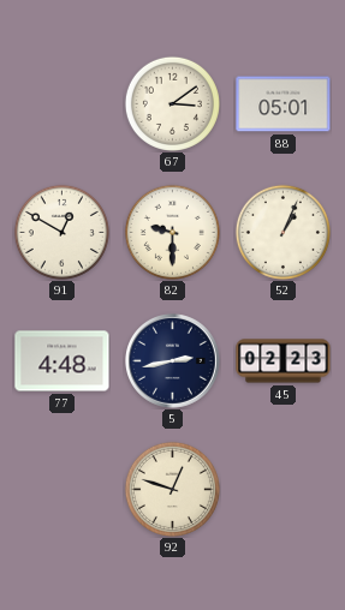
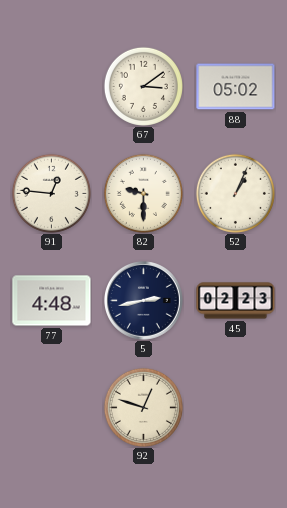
88: 05:01 -> 05:02 (236, 87)
91: 12:50 -> 12:46 (51, 193)
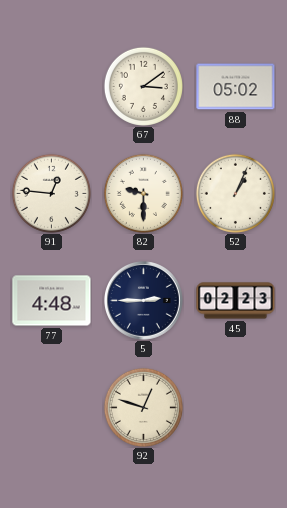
5: 2:43 -> 2:45 (144, 301)
